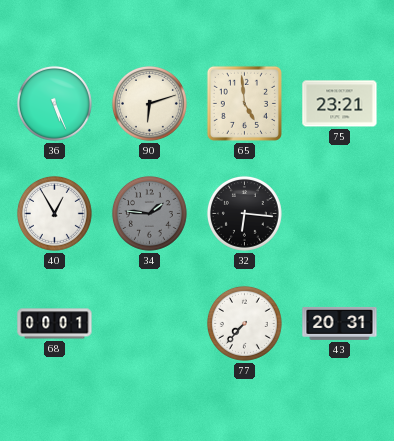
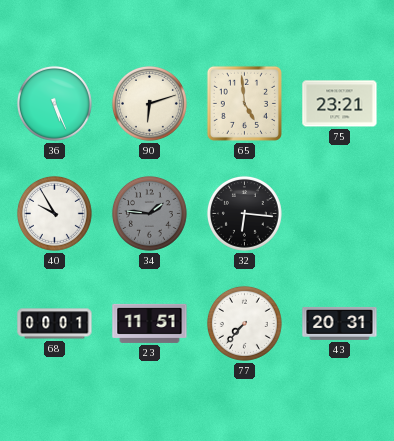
40: 12:55 -> 9:55 (54, 213)
23: none -> 11:51 (150, 323)
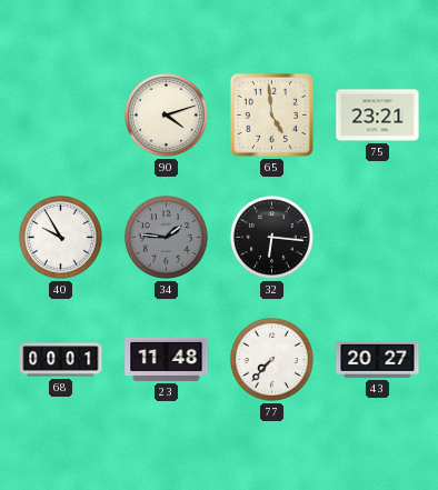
36: 5:26 -> none (54, 103)
90: 6:12 -> 4:12 (166, 114)
23: 11:51 -> 11:48 (167, 359)
43: 20:31 -> 20:27 (378, 359)
